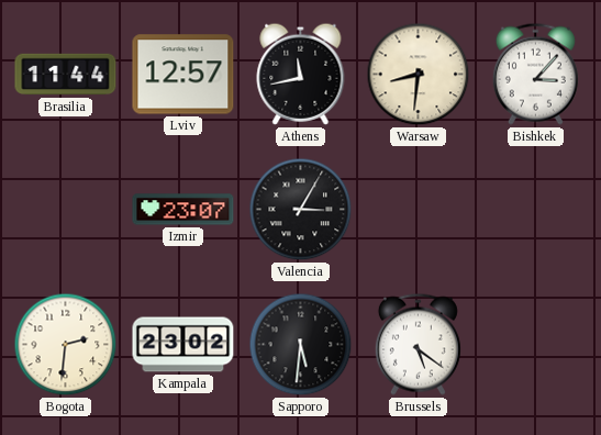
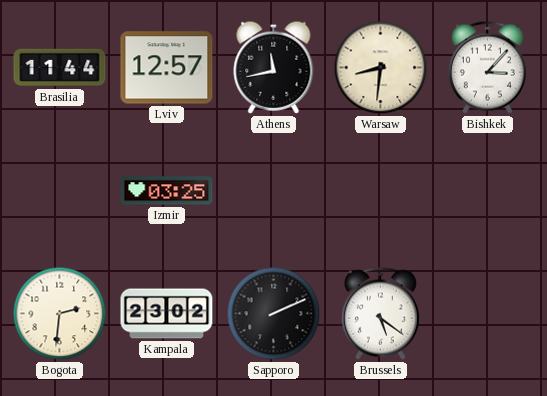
Izmir: 23:07 -> 03:25 (167, 191)
Valencia: 3:05 -> none (301, 210)
Sapporo: 5:31 -> 2:11 (274, 314)
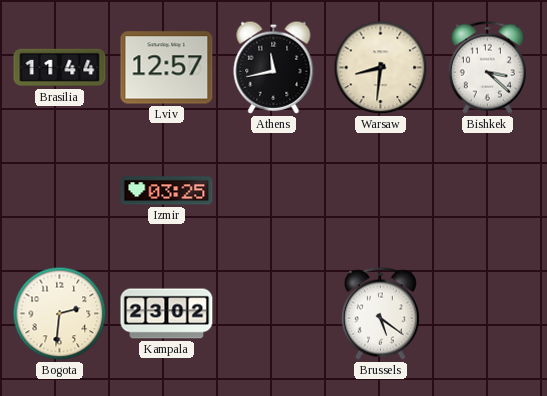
Bishkek: 3:07 -> 3:22 (487, 67)
Sapporo: 2:11 -> none (274, 314)
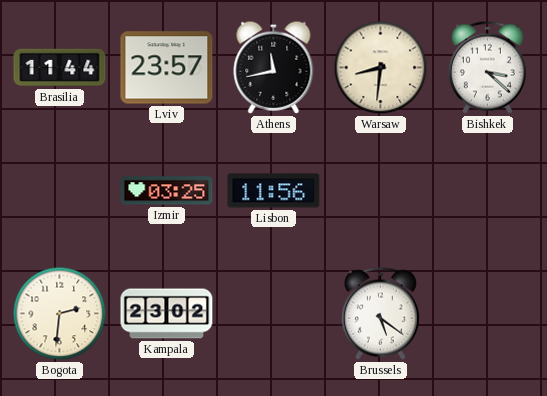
Lviv: 12:57 -> 23:57 (167, 68)
Lisbon: none -> 11:56 (274, 191)
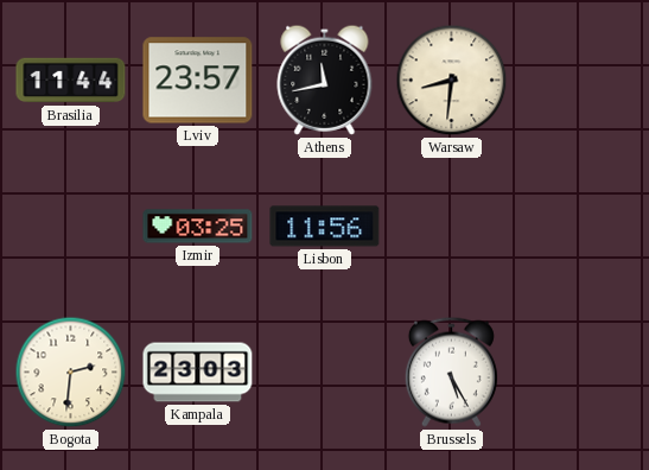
Bishkek: 3:22 -> none (487, 67)
Kampala: 23:02 -> 23:03 (198, 373)
Brussels: 5:21 -> 5:25 (451, 371)
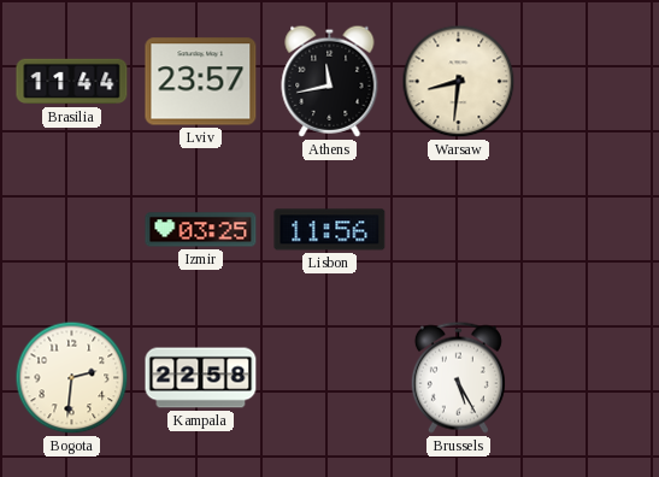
Kampala: 23:03 -> 22:58 (201, 378)
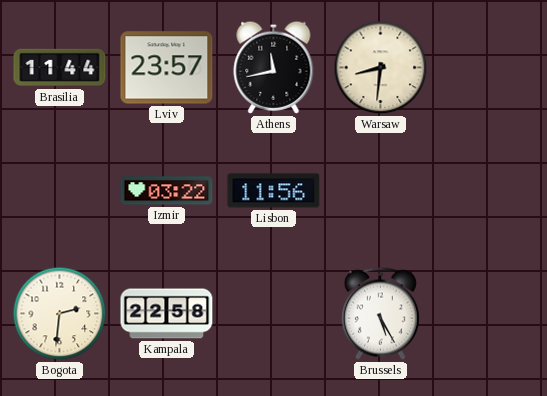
Izmir: 03:25 -> 03:22 (167, 191)
